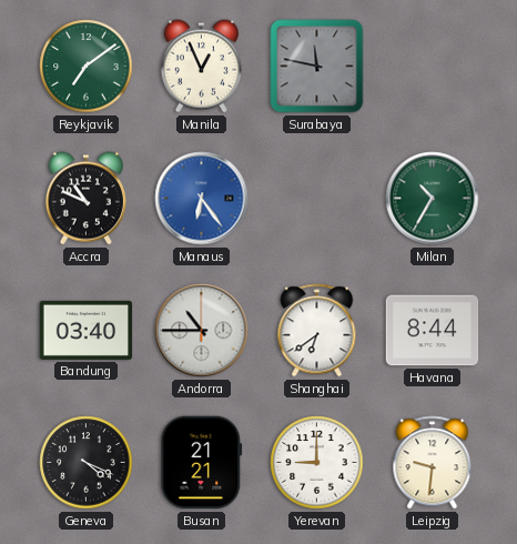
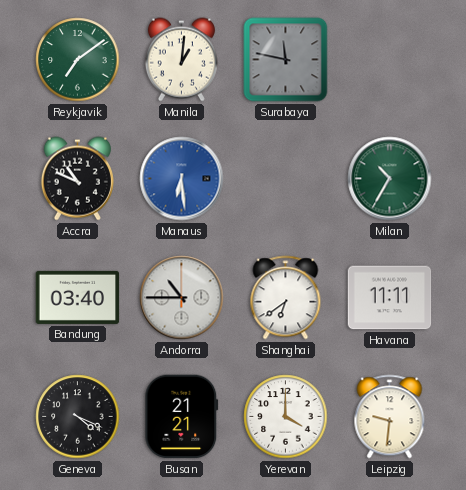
Manila: 12:56 -> 1:01 (181, 60)
Manaus: 6:24 -> 6:29 (182, 179)
Havana: 8:44 -> 11:11 (390, 298)
Yerevan: 9:00 -> 4:00 (286, 417)
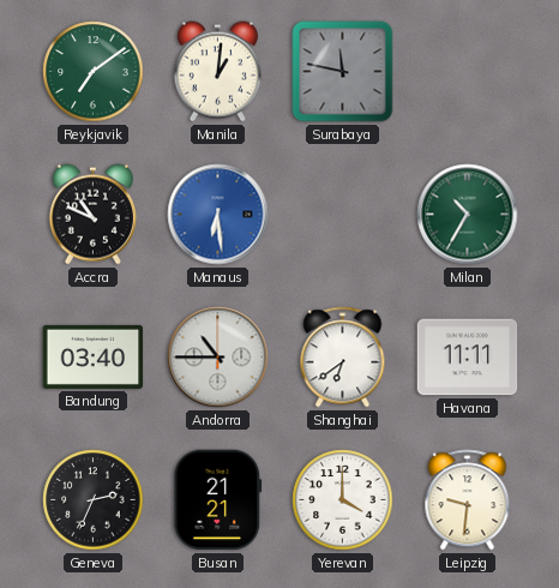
Geneva: 4:19 -> 2:34 (94, 500)
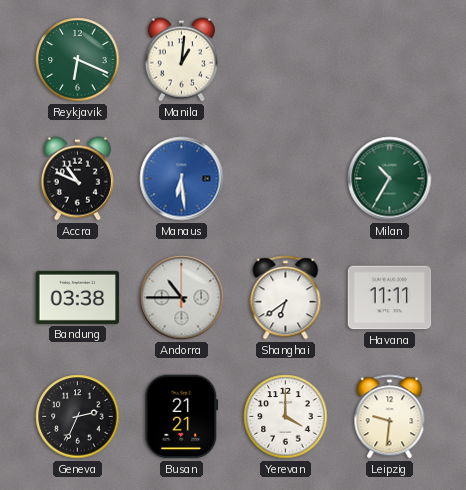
Reykjavik: 7:09 -> 6:19 (78, 60)
Surabaya: 11:47 -> none (343, 72)
Bandung: 03:40 -> 03:38 (78, 297)
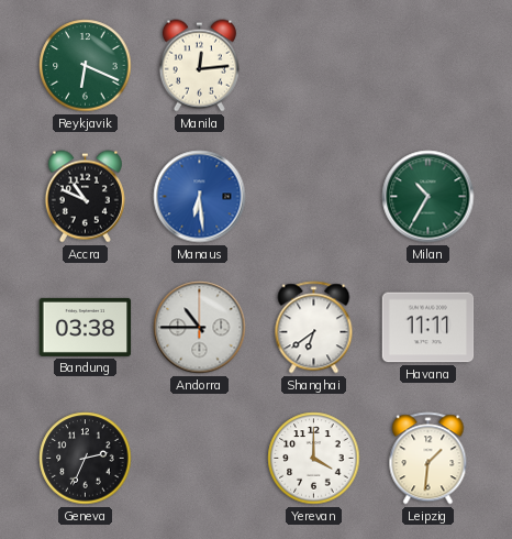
Manila: 1:01 -> 12:14 (199, 66)
Busan: 21:21 -> none (182, 417)
Leipzig: 9:31 -> 1:31 (428, 459)
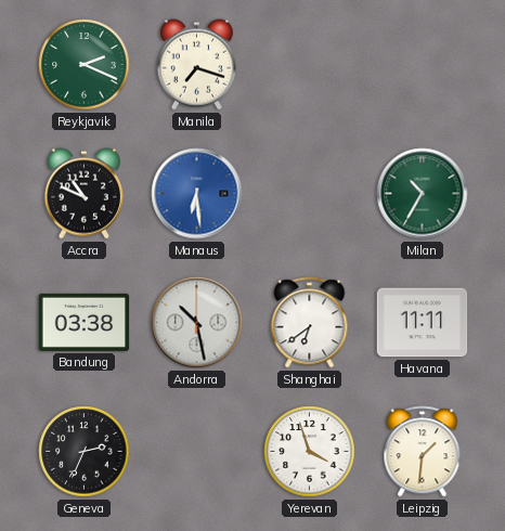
Reykjavik: 6:19 -> 2:19 (85, 65)
Manila: 12:14 -> 7:18 (196, 65)
Andorra: 10:45 -> 10:28 (197, 323)
Yerevan: 4:00 -> 3:57 (310, 452)
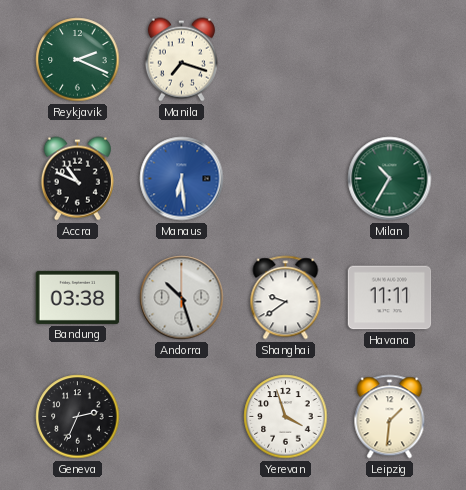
Andorra: 10:28 -> 10:27 (182, 298)
Shanghai: 6:39 -> 9:39 (286, 298)
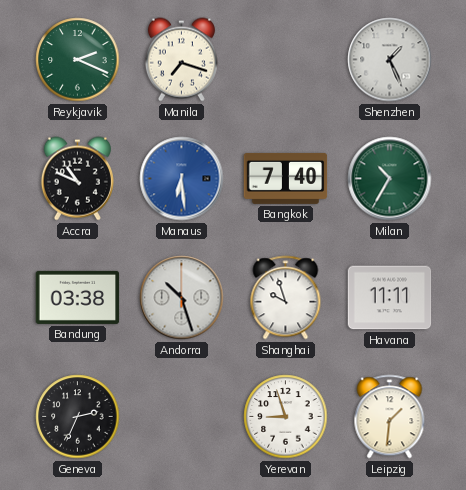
Shenzhen: none -> 1:26 (390, 60)
Bangkok: none -> 7:40 (286, 178)
Shanghai: 9:39 -> 9:57 (286, 298)
Yerevan: 3:57 -> 8:57 (286, 417)
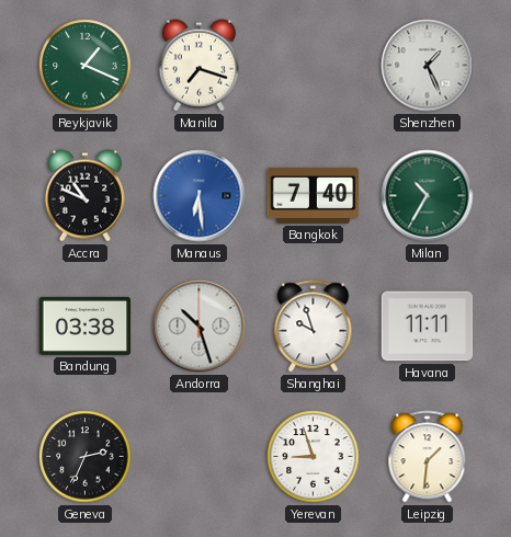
Reykjavik: 2:19 -> 1:19 (86, 66)
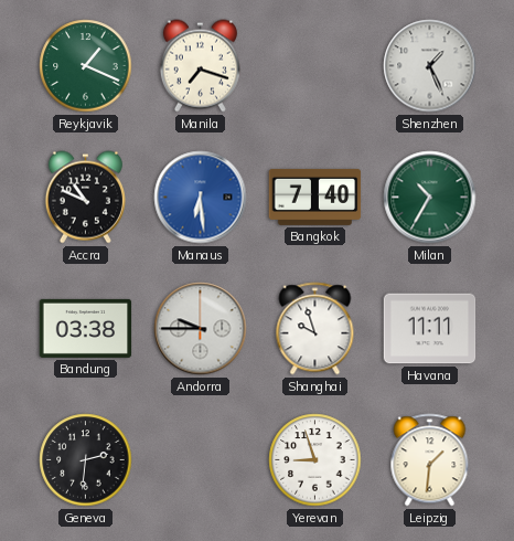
Andorra: 10:27 -> 9:45 (201, 329)
Geneva: 2:34 -> 2:31 (86, 460)
